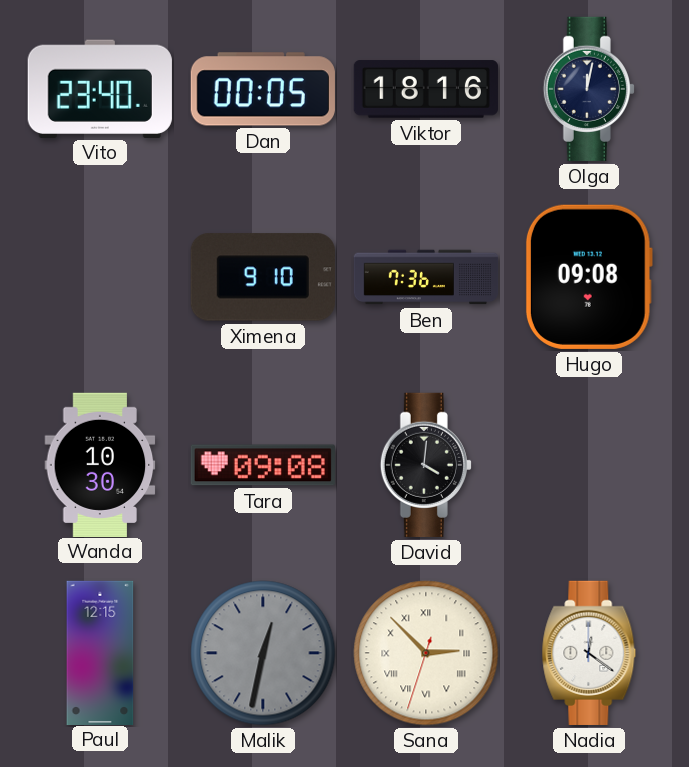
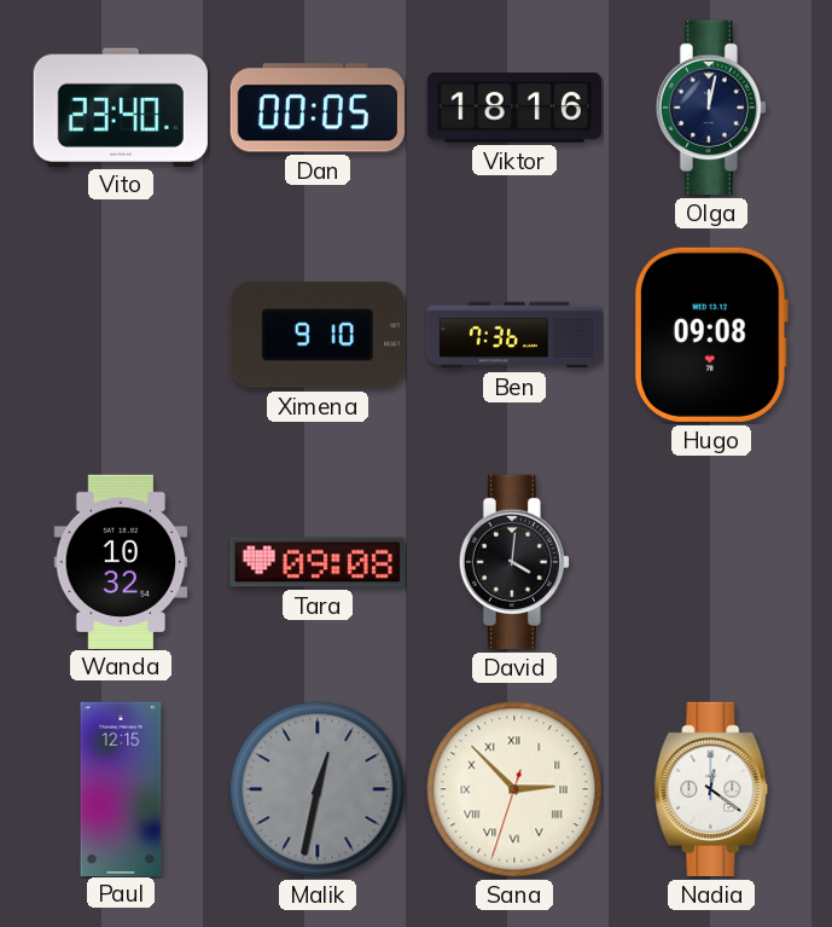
Wanda: 10:30 -> 10:32 (121, 561)
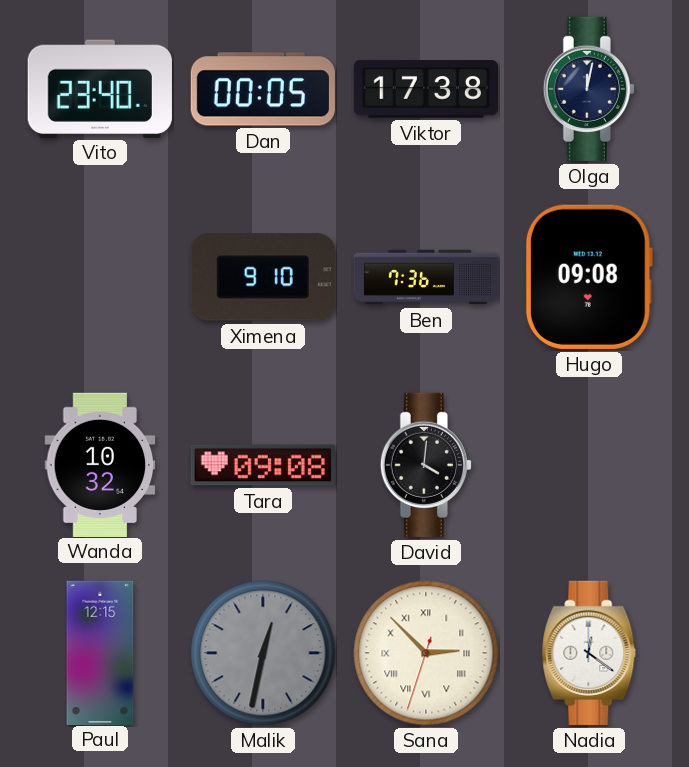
Viktor: 18:16 -> 17:38 (426, 89)
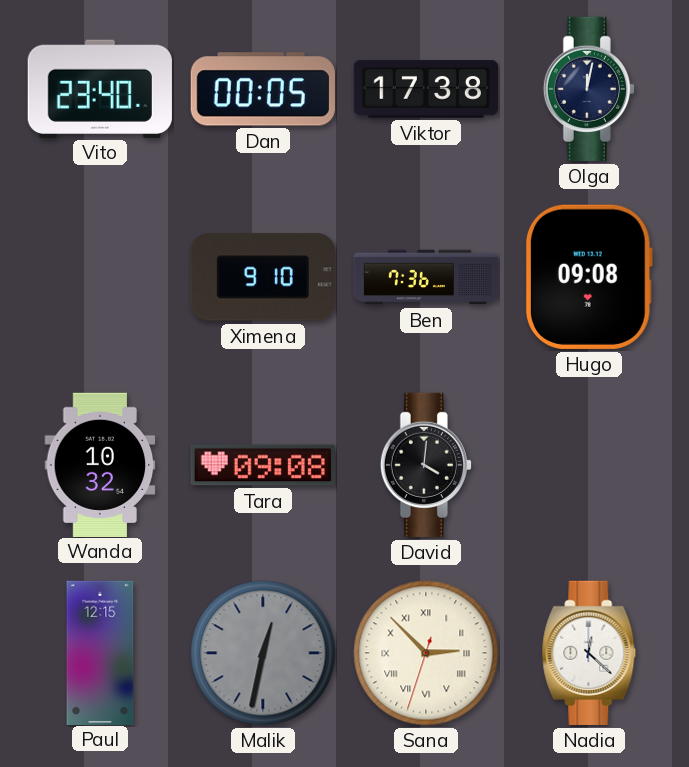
Nadia: 12:21 -> 12:22 (589, 653)
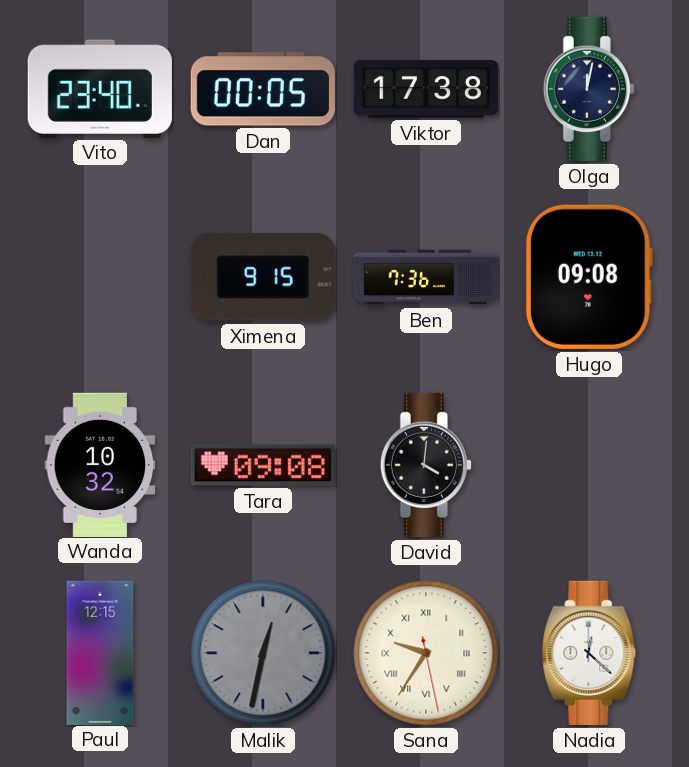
Ximena: 9:10 -> 9:15 (263, 277)
Sana: 2:52 -> 9:35 (426, 653)
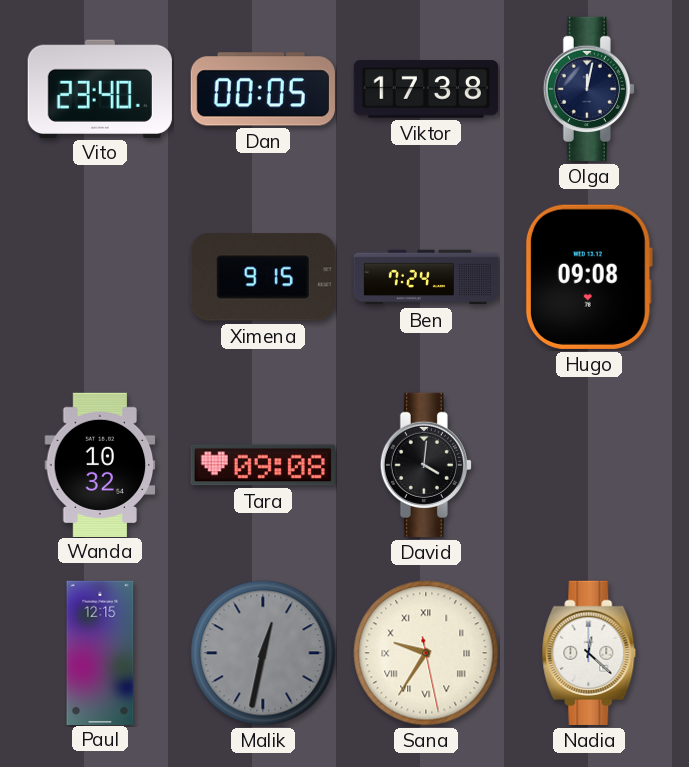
Ben: 7:36 -> 7:24 (426, 277)
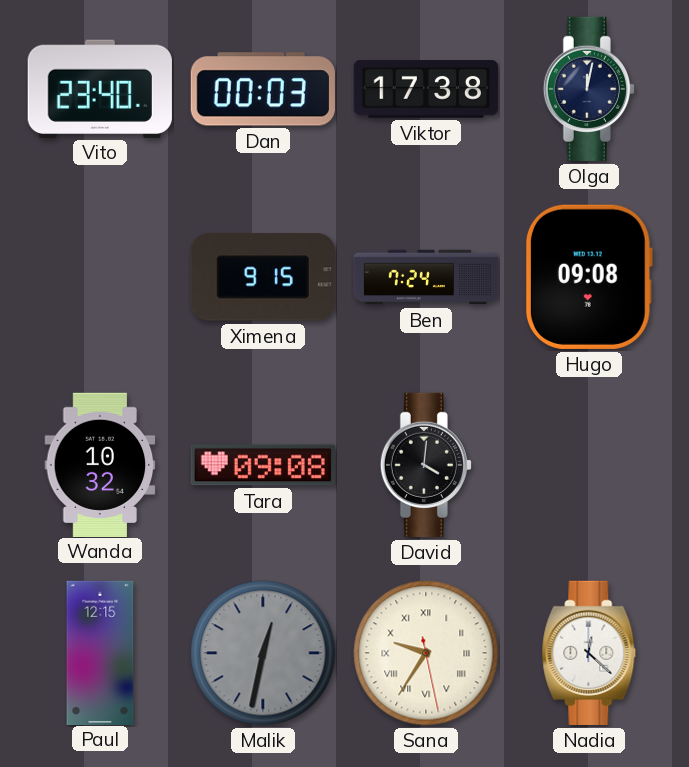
Dan: 00:05 -> 00:03 (263, 89)
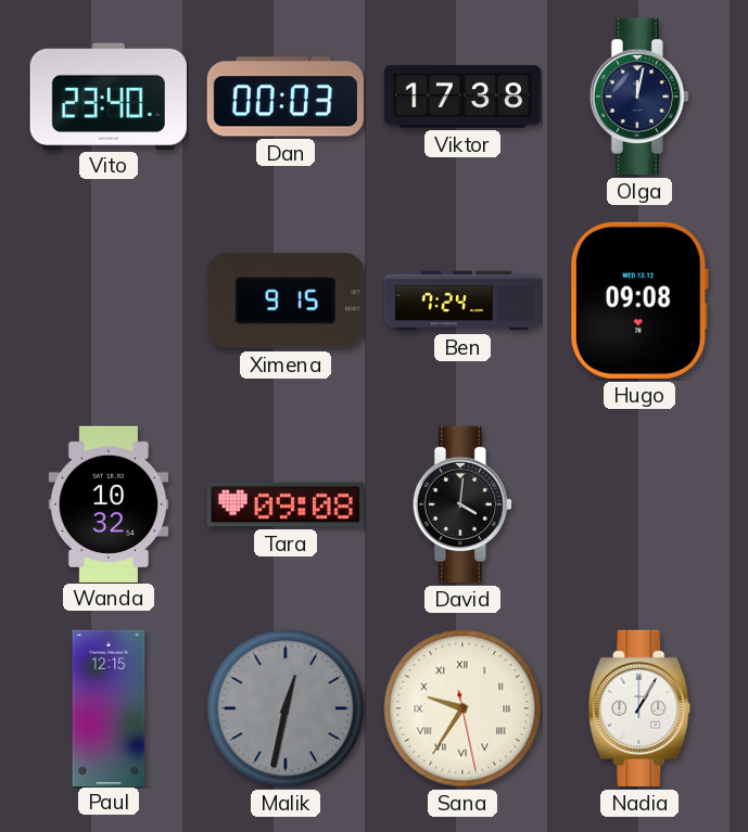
Nadia: 12:22 -> 1:05 (639, 708)
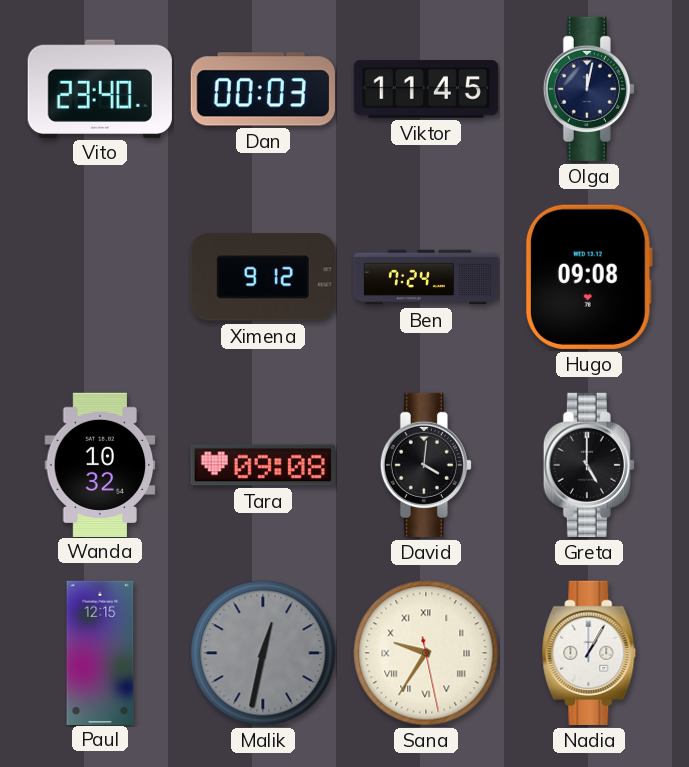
Viktor: 17:38 -> 11:45 (426, 89)
Ximena: 9:15 -> 9:12 (263, 277)
Greta: none -> 5:00 (589, 465)
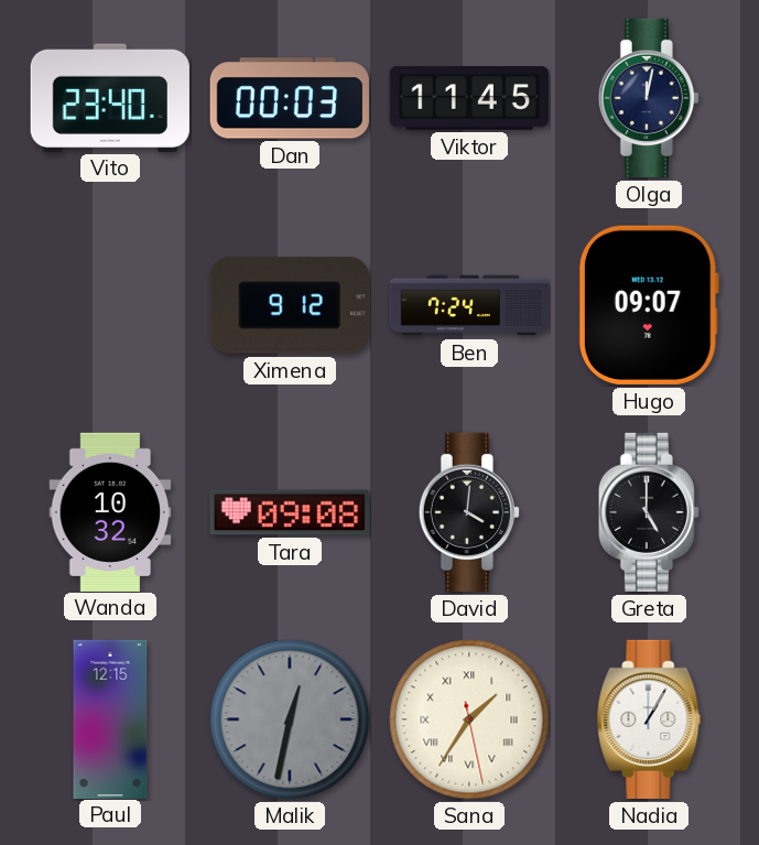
Hugo: 09:08 -> 09:07 (649, 305)
Sana: 9:35 -> 1:35 (469, 719)
